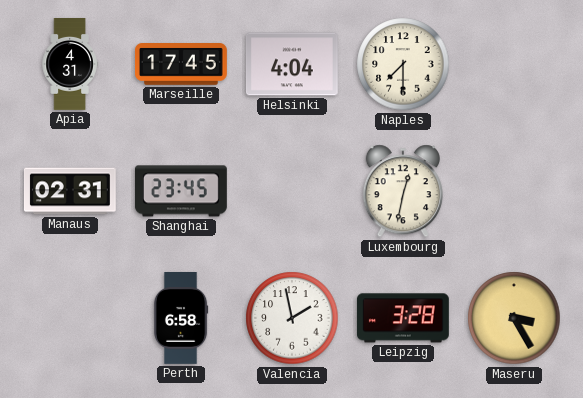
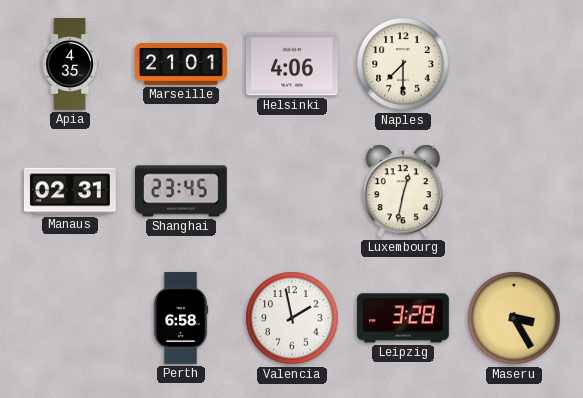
Apia: 4:31 -> 4:35 (70, 65)
Marseille: 17:45 -> 21:01 (182, 65)
Helsinki: 4:04 -> 4:06 (292, 64)
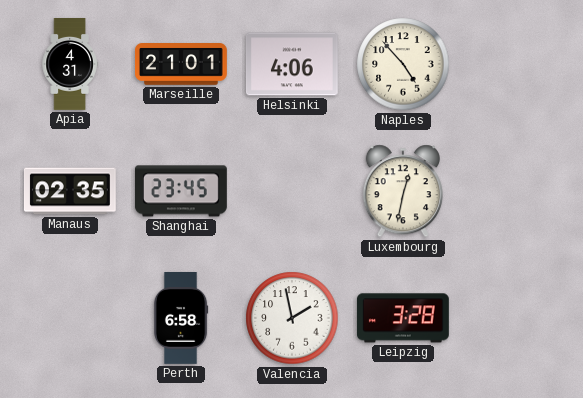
Apia: 4:35 -> 4:31 (70, 65)
Naples: 7:30 -> 4:53 (403, 64)
Manaus: 02:31 -> 02:35 (70, 191)
Maseru: 3:25 -> none (514, 318)
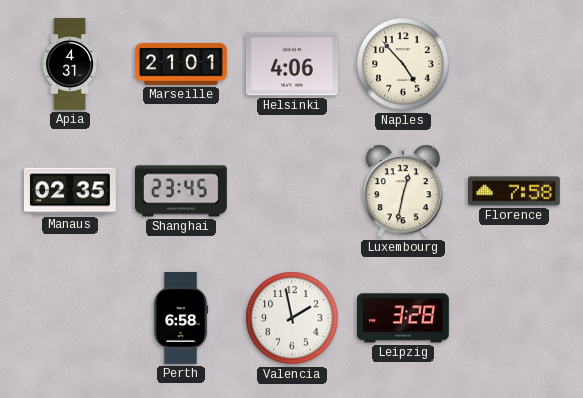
Florence: none -> 7:58 (515, 191)
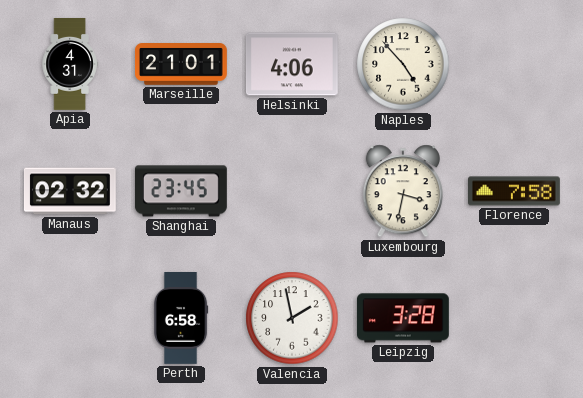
Manaus: 02:35 -> 02:32 (70, 191)
Luxembourg: 12:32 -> 3:32 (403, 191)
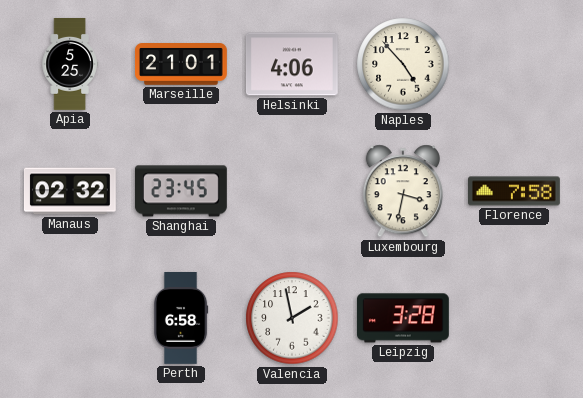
Apia: 4:31 -> 5:25 (70, 65)
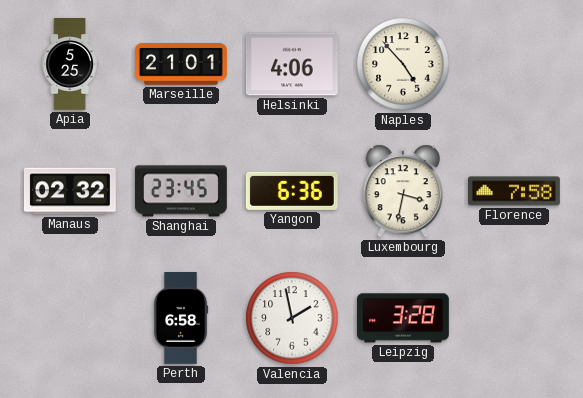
Yangon: none -> 6:36 (292, 191)
